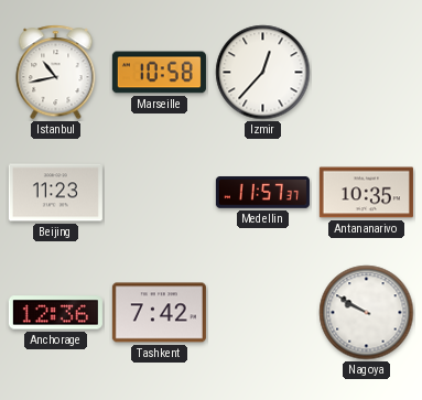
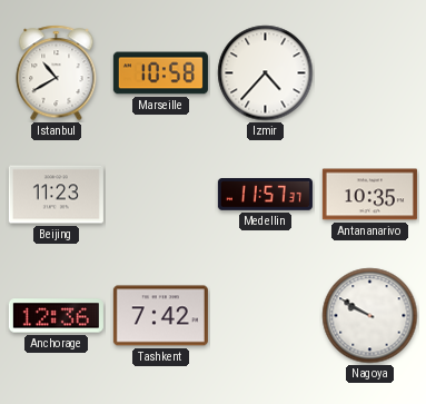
Istanbul: 10:43 -> 10:40 (57, 73)
Izmir: 12:37 -> 4:37 (266, 73)
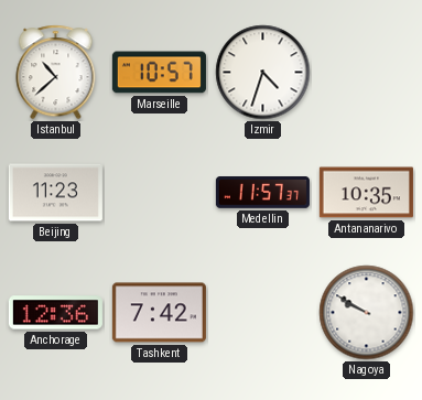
Istanbul: 10:40 -> 10:38 (56, 73)
Marseille: 10:58 -> 10:57 (159, 73)
Izmir: 4:37 -> 4:33 (263, 73)
